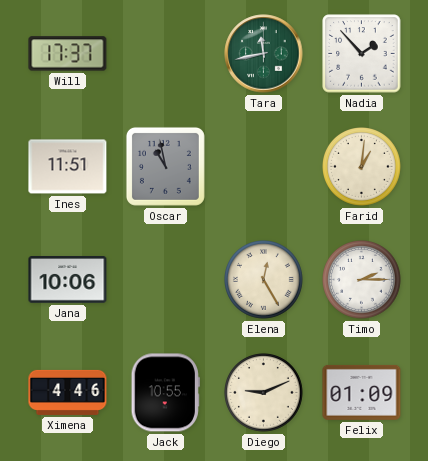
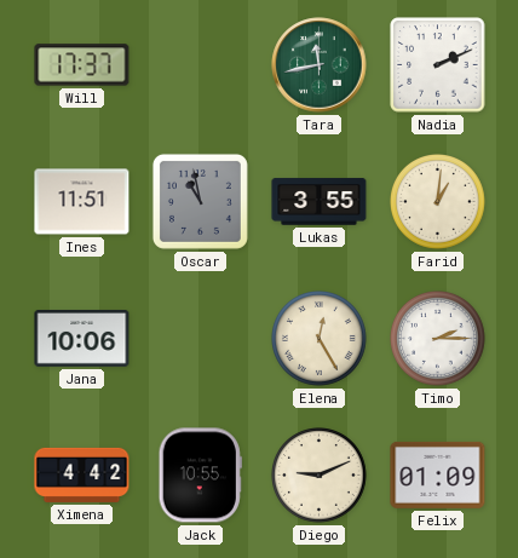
Nadia: 1:53 -> 2:11 (438, 65)
Lukas: none -> 3:55 (320, 202)
Ximena: 4:46 -> 4:42 (82, 474)
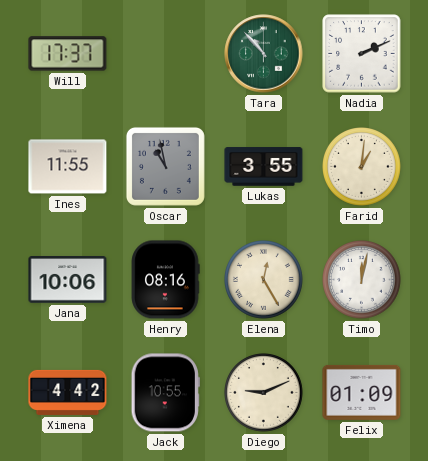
Tara: 11:43 -> 10:53 (264, 54)
Ines: 11:51 -> 11:55 (68, 167)
Henry: none -> 08:16 (165, 280)
Timo: 2:15 -> 12:02 (362, 280)
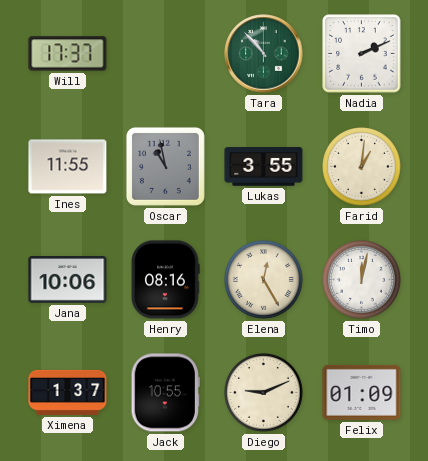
Ximena: 4:42 -> 1:37 (68, 392)
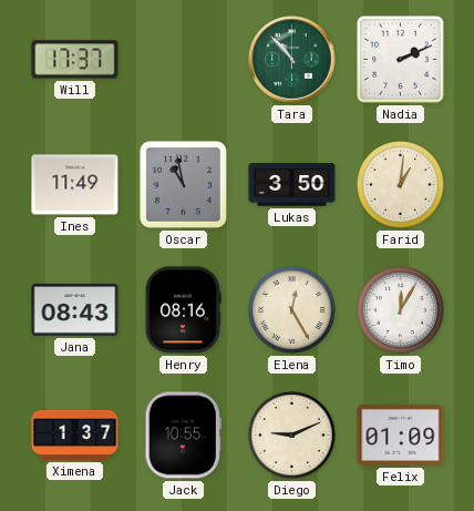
Ines: 11:55 -> 11:49 (75, 185)
Lukas: 3:55 -> 3:50 (292, 185)
Jana: 10:06 -> 08:43 (75, 310)
Timo: 12:02 -> 12:05 (401, 310)
